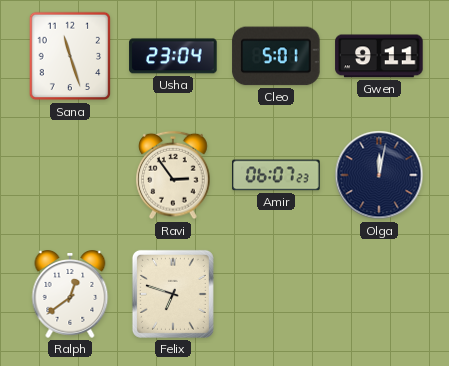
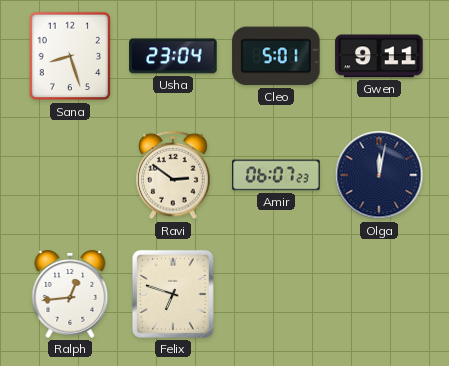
Sana: 11:27 -> 8:27 (70, 56)
Ravi: 2:54 -> 2:51 (173, 175)
Ralph: 12:39 -> 12:44 (70, 295)
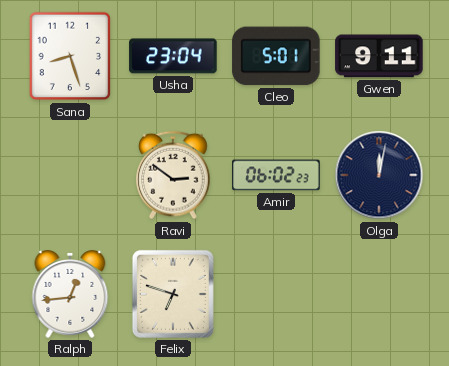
Amir: 06:07 -> 06:02 (276, 175)
